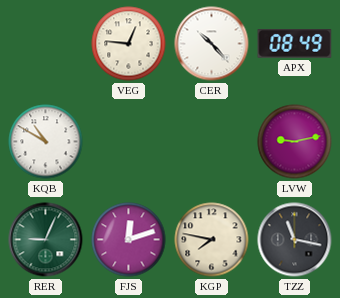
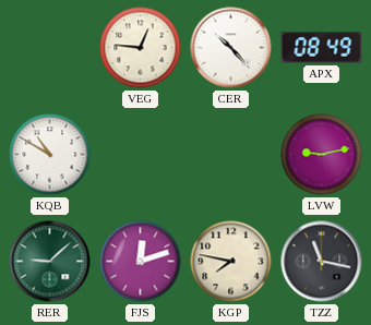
RER: 9:04 -> 9:08 (50, 262)
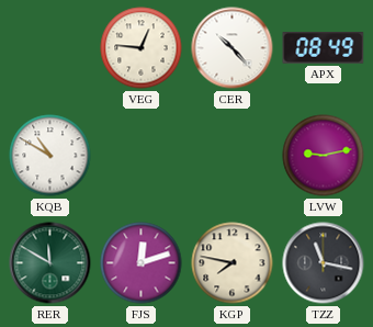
RER: 9:08 -> 11:50 (50, 263)
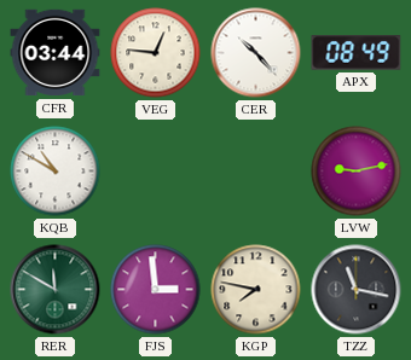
CFR: none -> 03:44 (56, 53)
FJS: 12:12 -> 2:59 (156, 290)
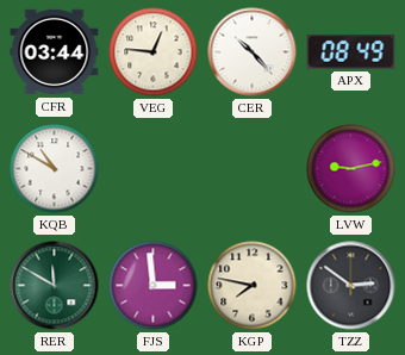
TZZ: 11:17 -> 2:51 (351, 286)
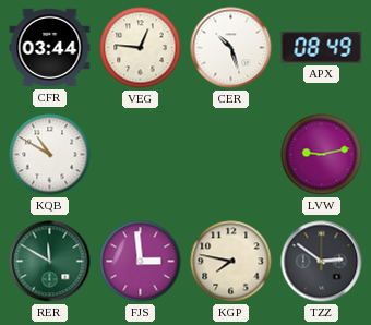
CER: 10:23 -> 10:27 (231, 48)
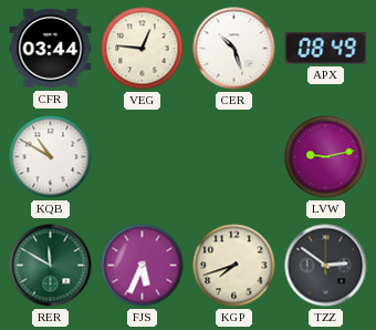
FJS: 2:59 -> 5:34 (143, 266)
KGP: 7:47 -> 7:42 (234, 266)
